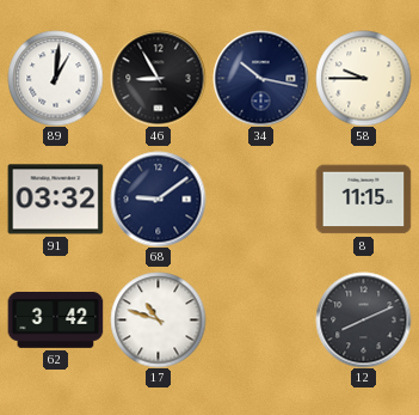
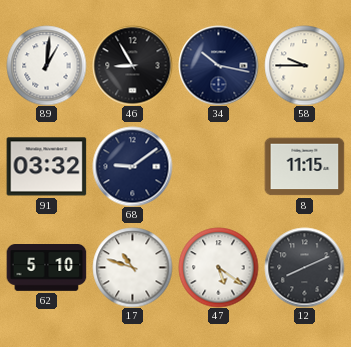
62: 3:42 -> 5:10 (46, 268)
47: none -> 5:21 (218, 267)
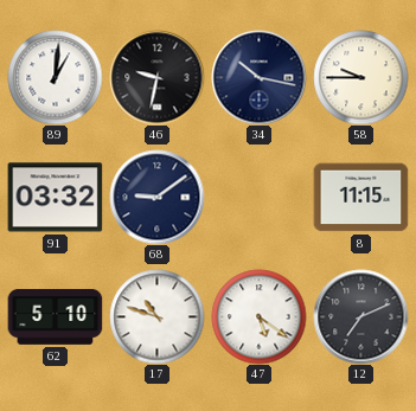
46: 8:55 -> 9:32 (156, 77)
12: 8:11 -> 7:11 (360, 316)
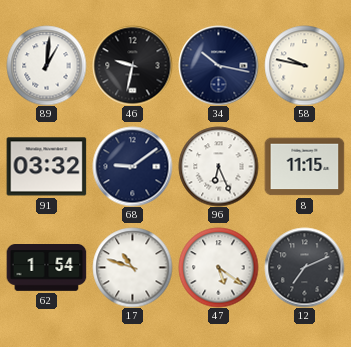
58: 9:45 -> 9:47 (304, 65)
96: none -> 6:26 (218, 166)
62: 5:10 -> 1:54 (46, 268)
